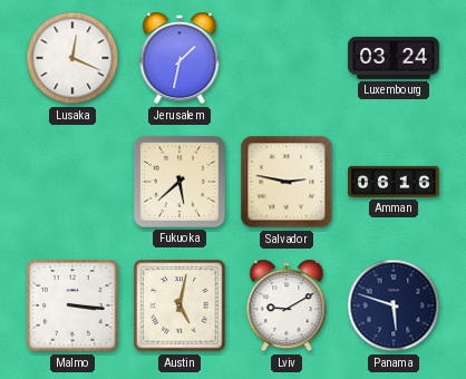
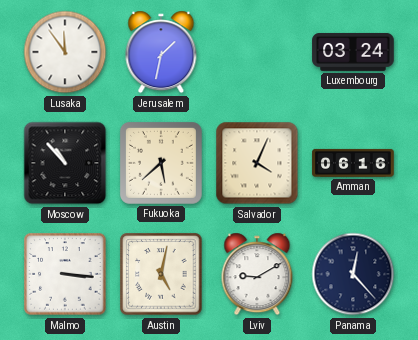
Lusaka: 12:19 -> 11:54 (65, 52)
Moscow: none -> 10:53 (65, 163)
Salvador: 2:47 -> 4:04 (257, 163)
Panama: 5:48 -> 12:23 (353, 274)
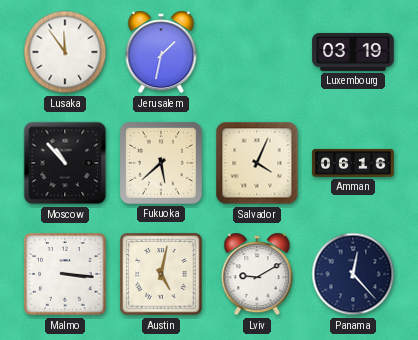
Luxembourg: 03:24 -> 03:19 (353, 52)
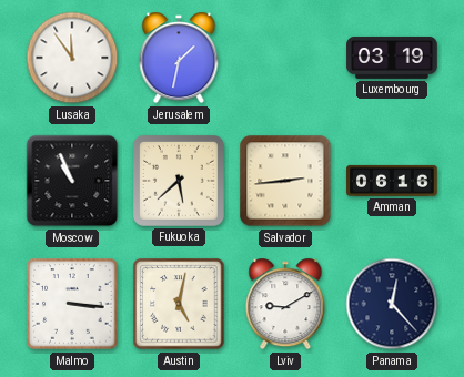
Moscow: 10:53 -> 10:56 (72, 181)
Salvador: 4:04 -> 2:44 (285, 181)
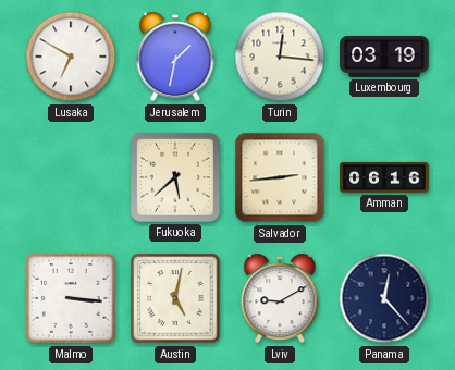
Lusaka: 11:54 -> 6:50 (71, 57)
Turin: none -> 12:16 (280, 57)
Moscow: 10:56 -> none (72, 181)
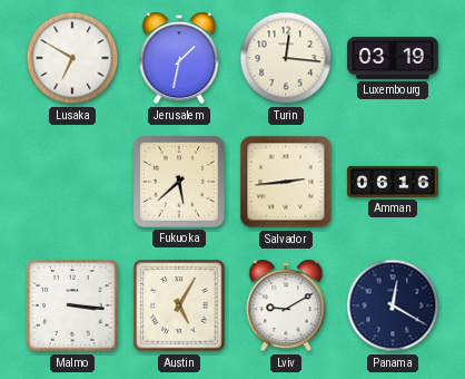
Austin: 5:02 -> 5:05 (179, 305)
Panama: 12:23 -> 12:20 (393, 305)
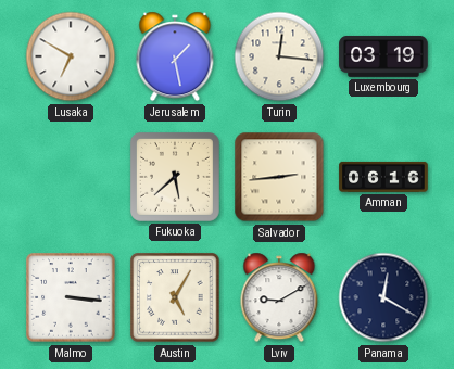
Jerusalem: 1:32 -> 1:28 (175, 56)
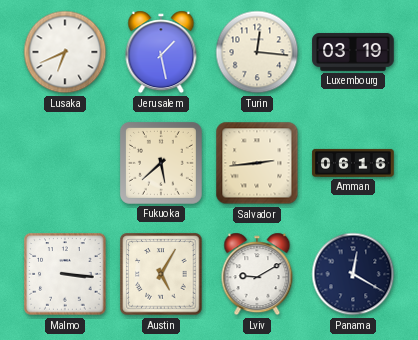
Lusaka: 6:50 -> 6:41 (65, 52)
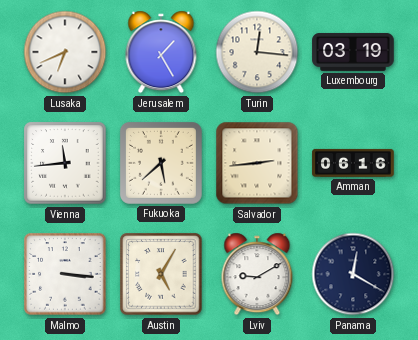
Jerusalem: 1:28 -> 1:25 (161, 52)
Vienna: none -> 11:44 (65, 163)
